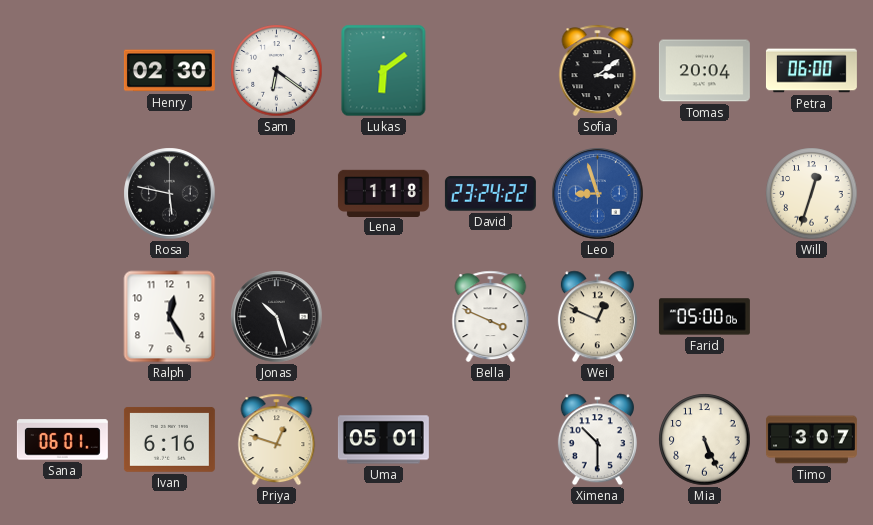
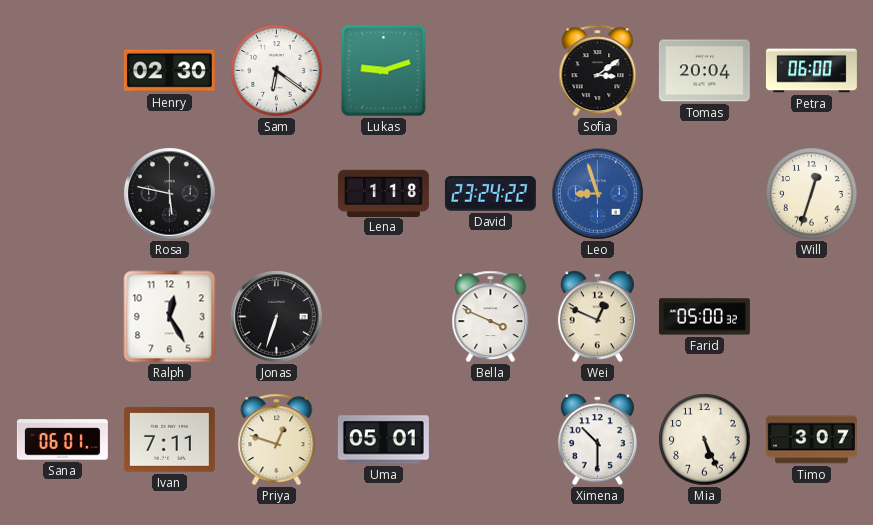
Lukas: 6:09 -> 9:12 (384, 71)
Jonas: 10:27 -> 6:33 (277, 317)
Farid: 05:00:06 -> 05:00:32 (704, 317)
Ivan: 6:16 -> 7:11 (169, 440)
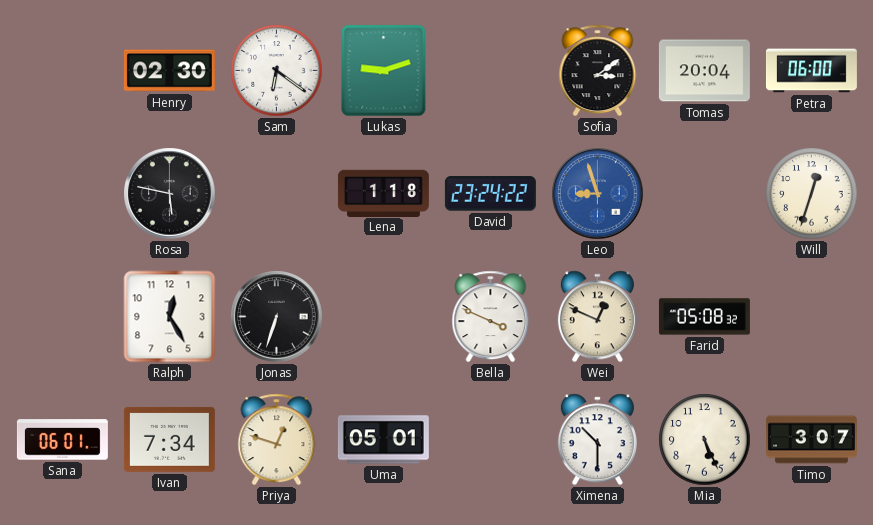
Farid: 05:00 -> 05:08 (704, 317)
Ivan: 7:11 -> 7:34 (169, 440)
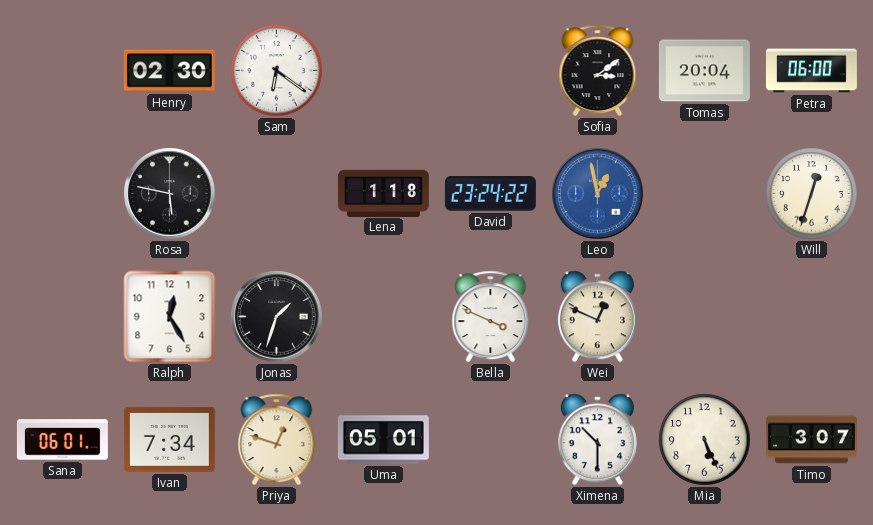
Lukas: 9:12 -> none (384, 71)
Leo: 8:57 -> 12:58 (598, 194)
Jonas: 6:33 -> 1:33 (277, 317)
Farid: 05:08 -> none (704, 317)
